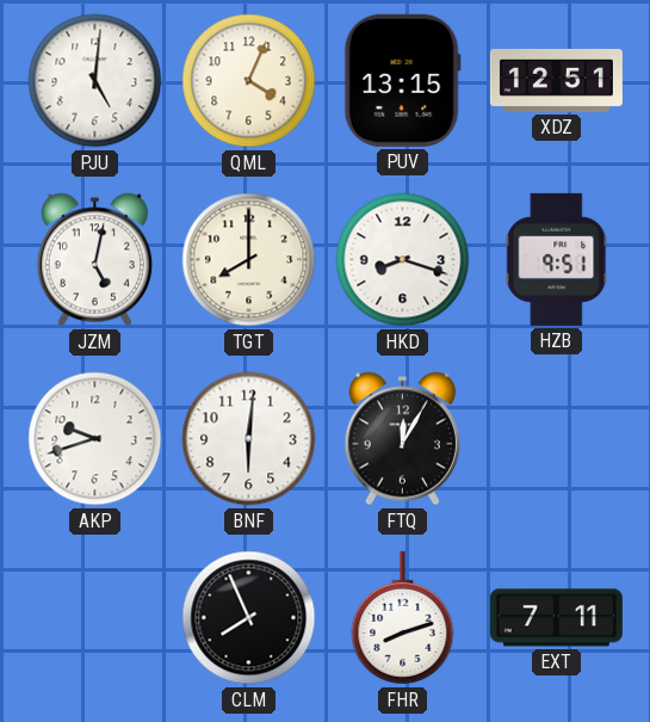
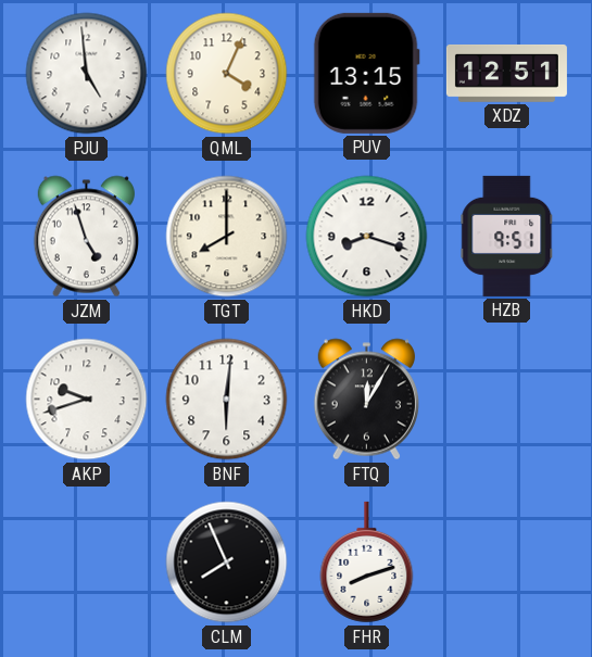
PJU: 5:01 -> 4:59 (87, 74)
JZM: 5:02 -> 4:57 (86, 237)
EXT: 7:11 -> none (556, 618)
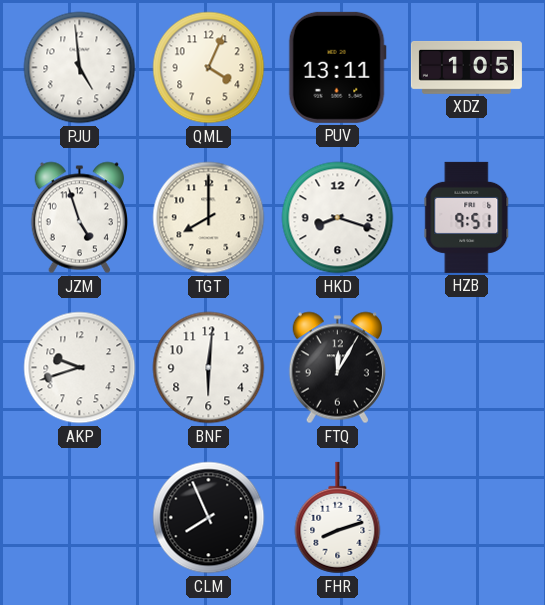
PUV: 13:15 -> 13:11 (337, 67)
XDZ: 12:51 -> 1:05 (466, 67)
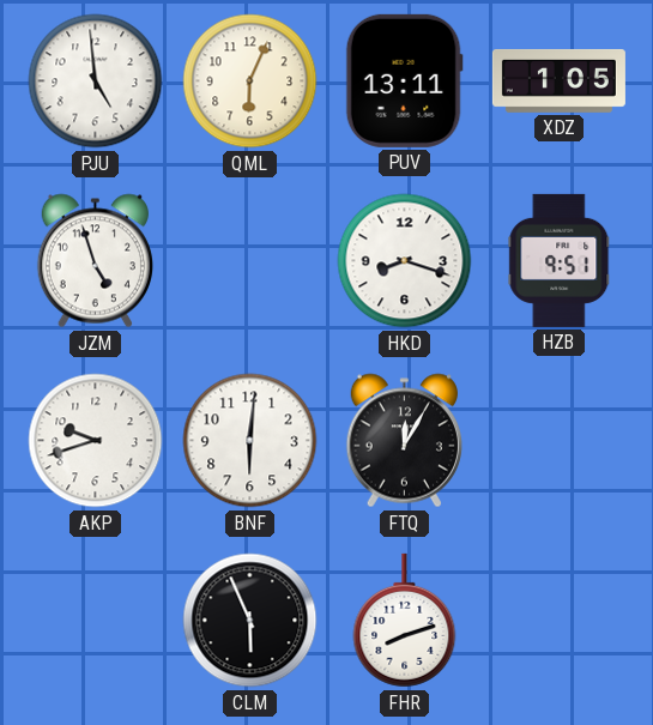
QML: 4:04 -> 6:04 (250, 81)
TGT: 8:00 -> none (209, 218)
CLM: 7:56 -> 5:56 (250, 621)
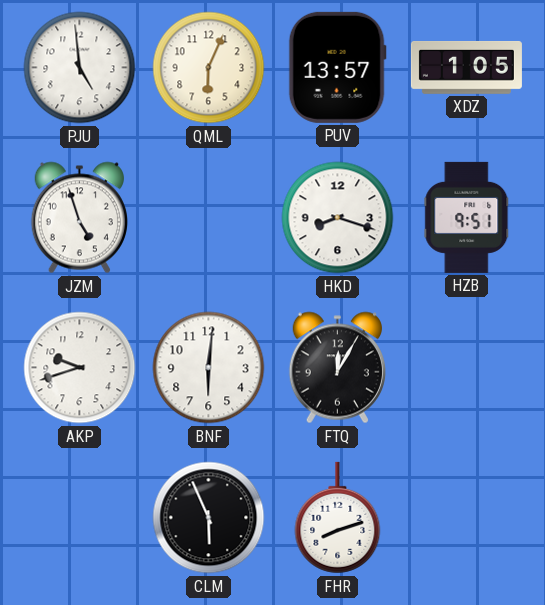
PUV: 13:11 -> 13:57 (337, 67)
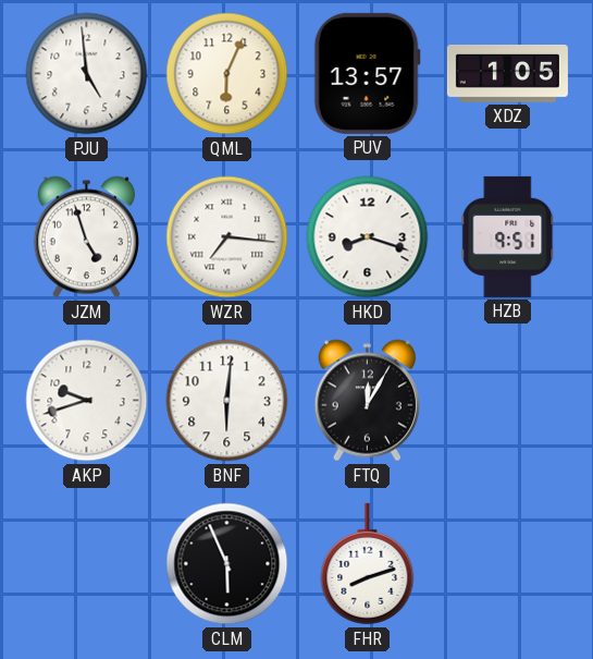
WZR: none -> 7:16 (227, 237)
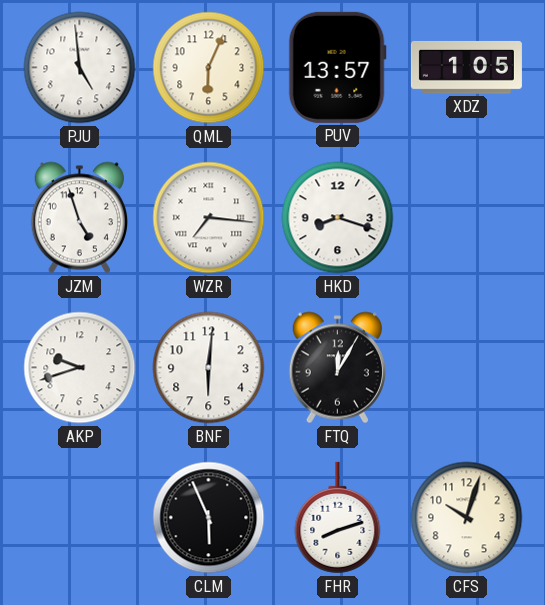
HZB: 9:51 -> none (508, 236)
CFS: none -> 10:03 (467, 518)
